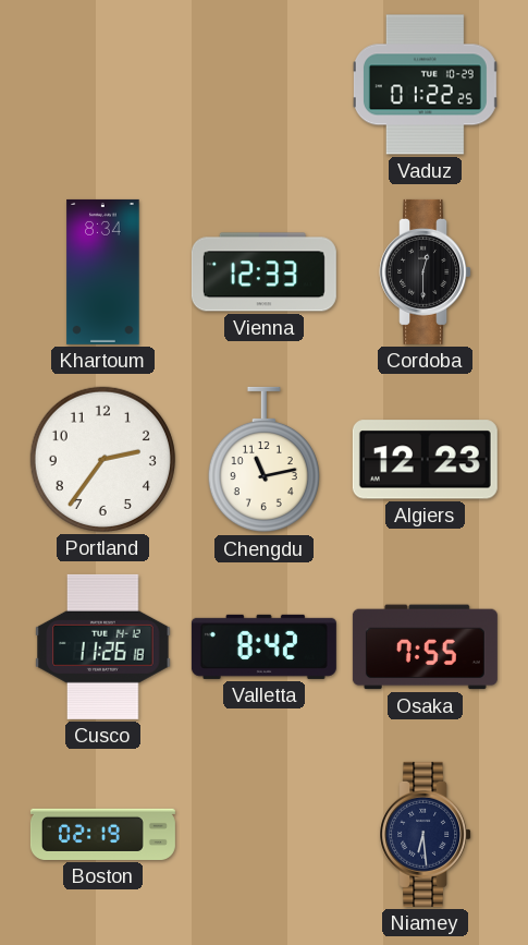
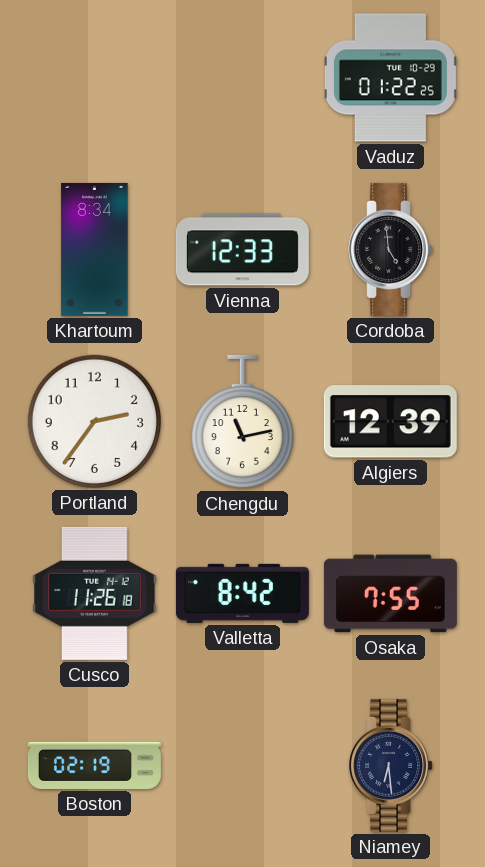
Cordoba: 12:30 -> 4:59 (391, 249)
Algiers: 12:23 -> 12:39 (390, 422)
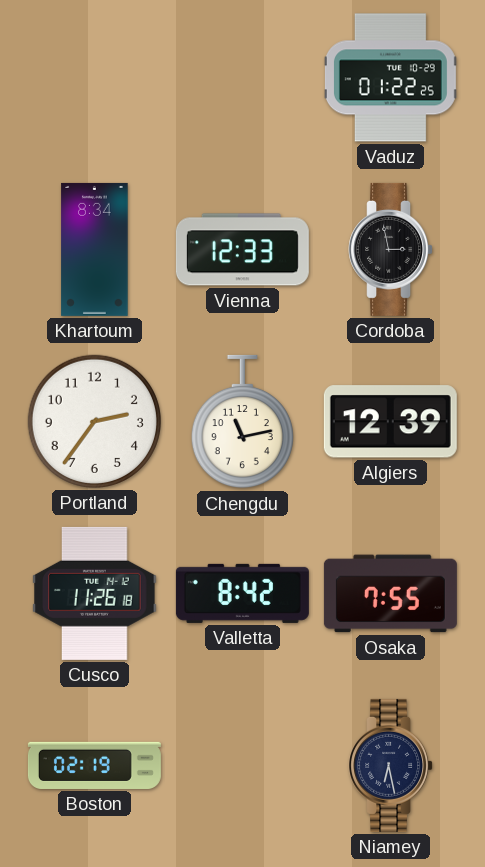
Cordoba: 4:59 -> 2:58 (391, 249)
Niamey: 6:29 -> 6:28 (391, 765)
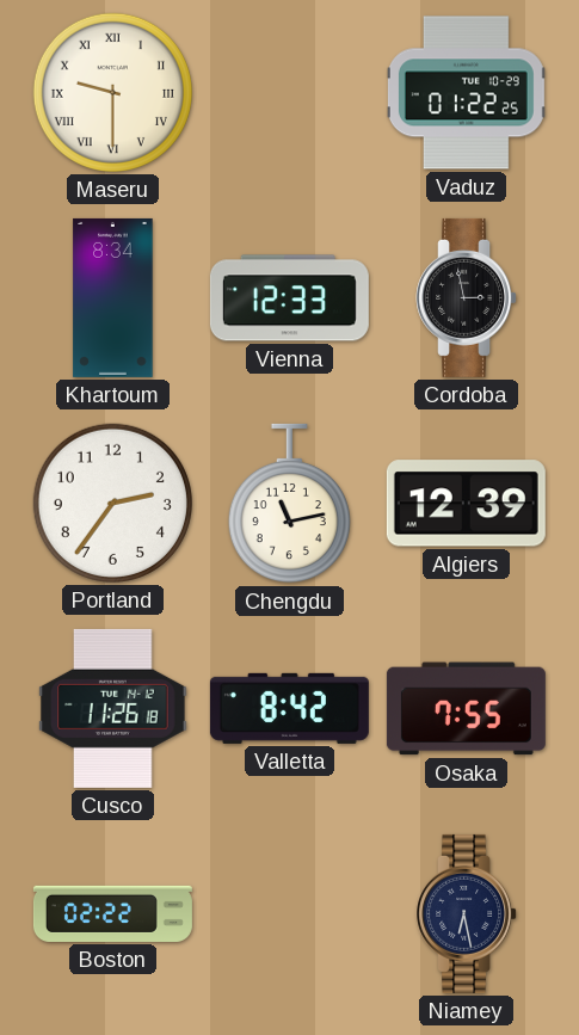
Maseru: none -> 9:30 (112, 92)
Boston: 02:19 -> 02:22 (112, 913)
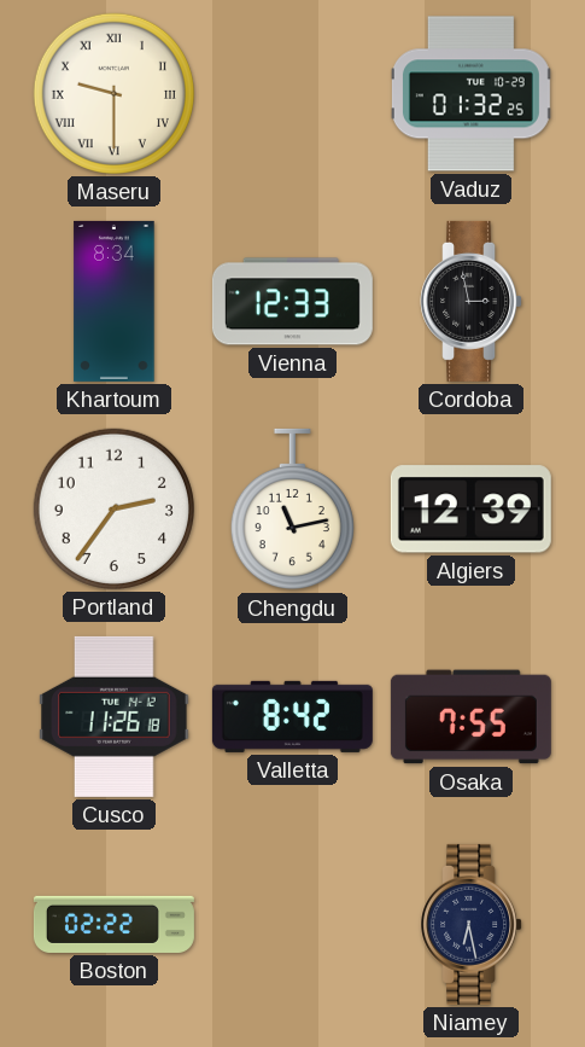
Vaduz: 01:22 -> 01:32 (470, 94)
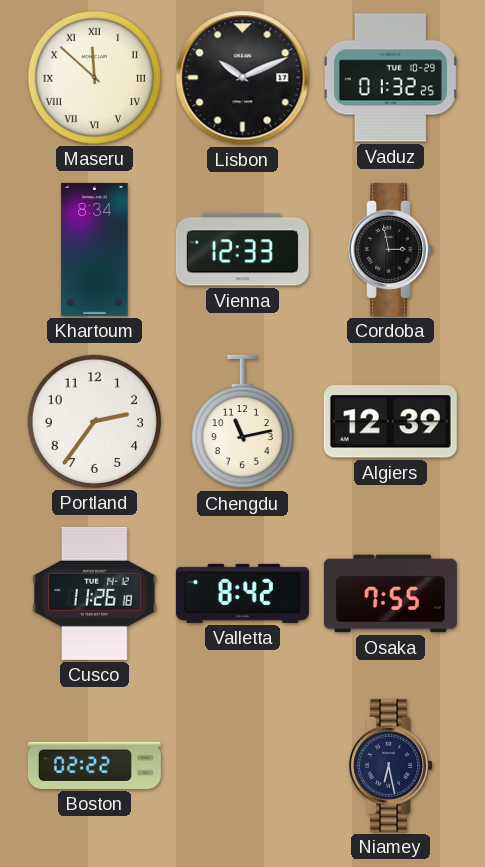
Maseru: 9:30 -> 11:52 (94, 77)
Lisbon: none -> 10:11 (243, 78)
